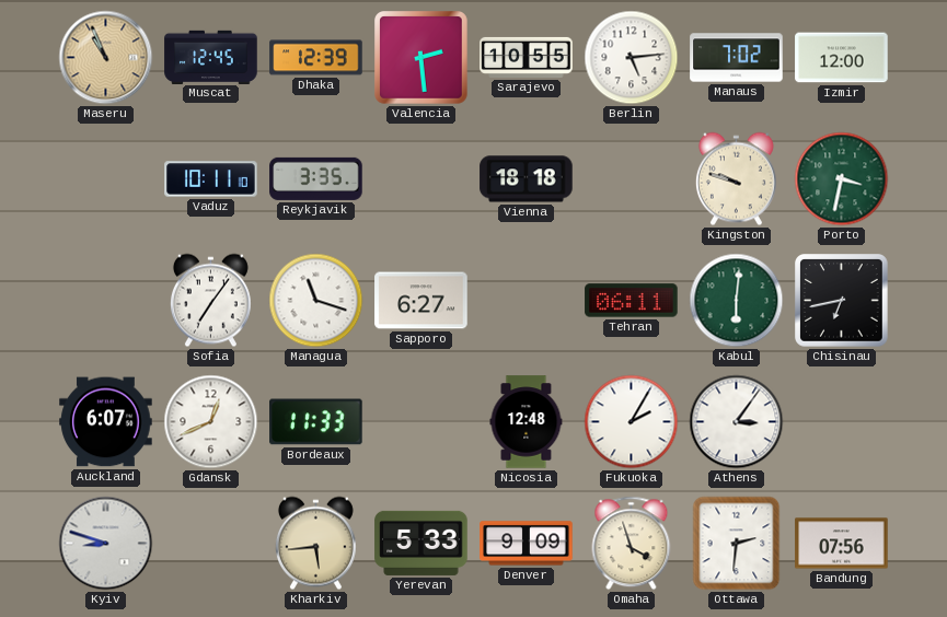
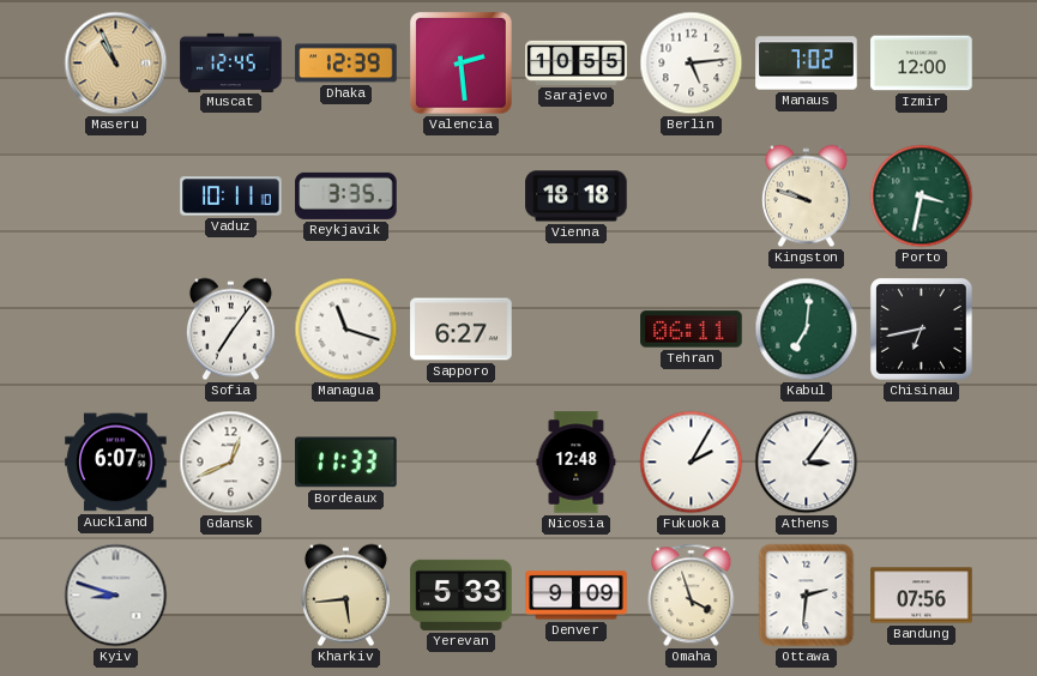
Kabul: 6:01 -> 7:01 (807, 330)
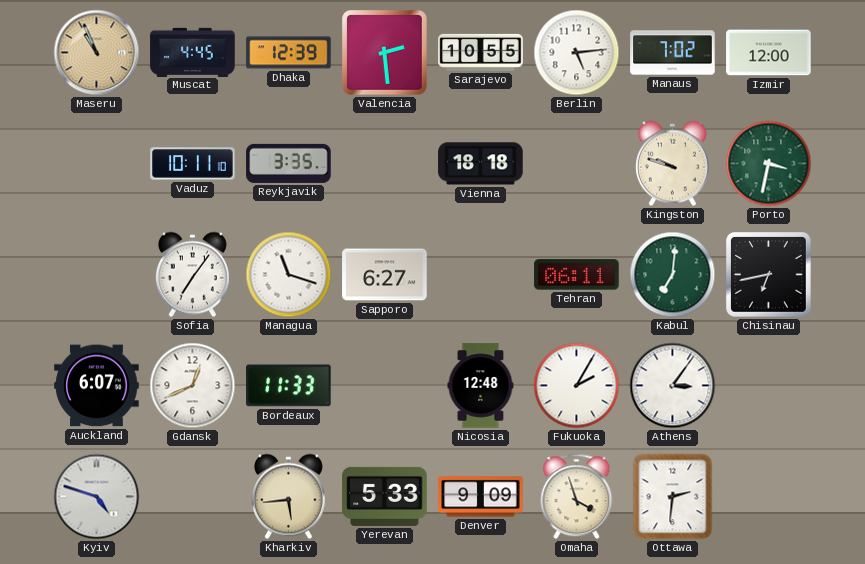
Muscat: 12:45 -> 4:45 (193, 52)
Kyiv: 8:48 -> 4:48 (97, 497)
Bandung: 07:56 -> none (922, 596)
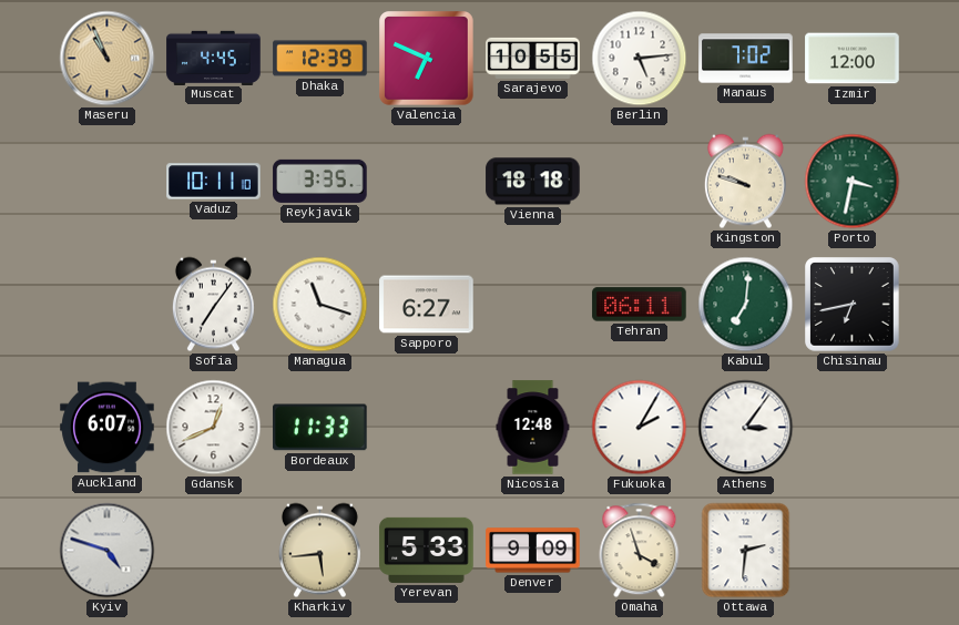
Valencia: 2:29 -> 6:49 (427, 59)
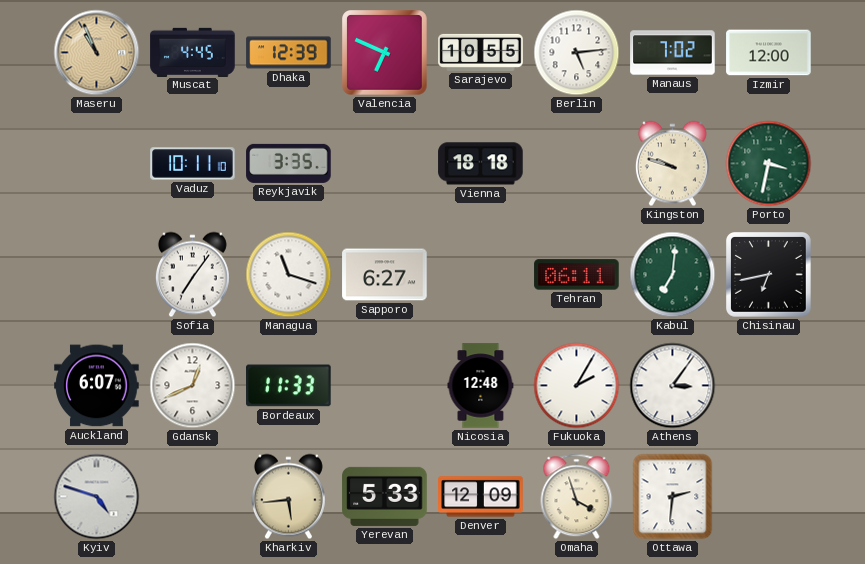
Denver: 9:09 -> 12:09 (481, 497)
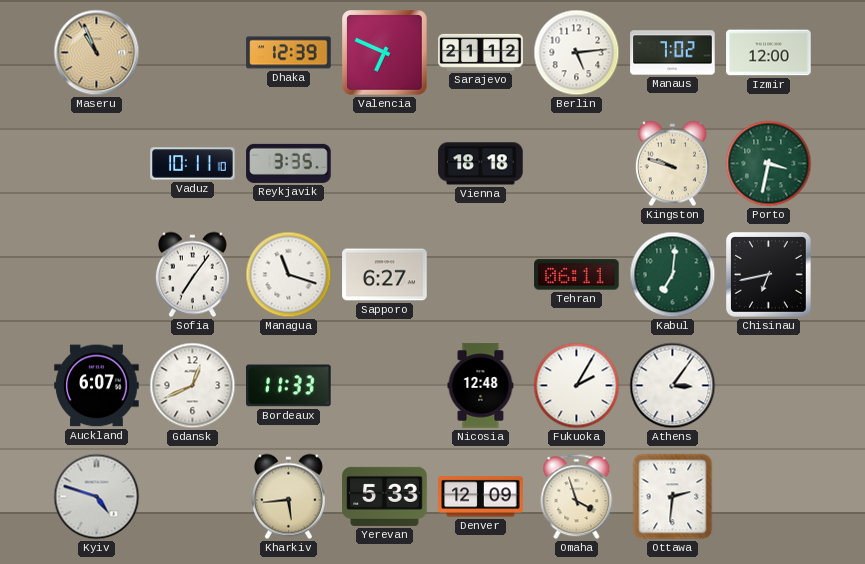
Muscat: 4:45 -> none (193, 52)
Sarajevo: 10:55 -> 21:12 (481, 52)
